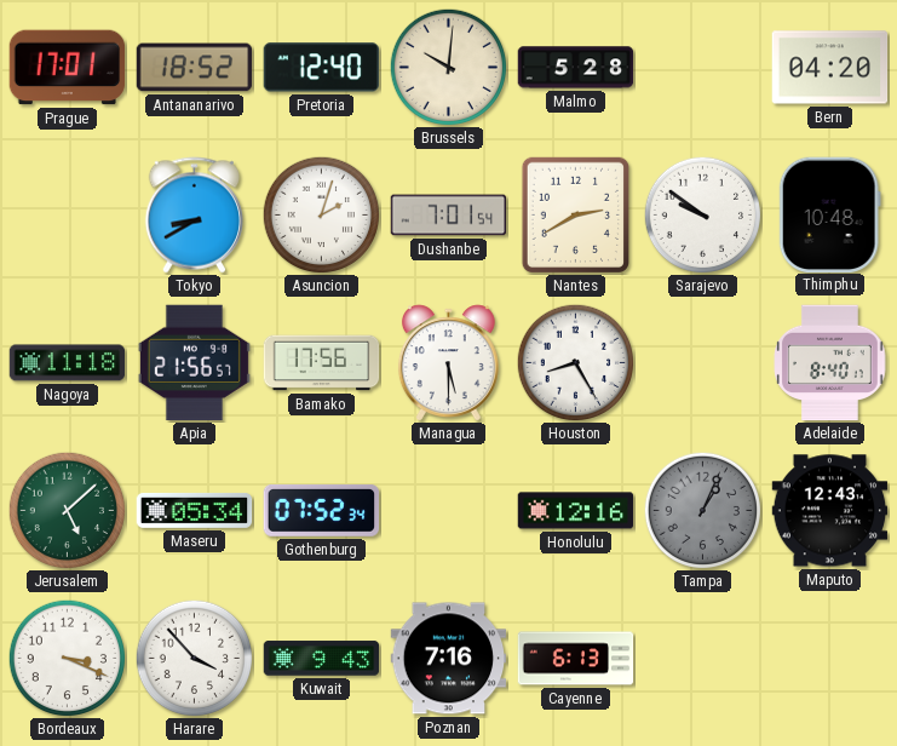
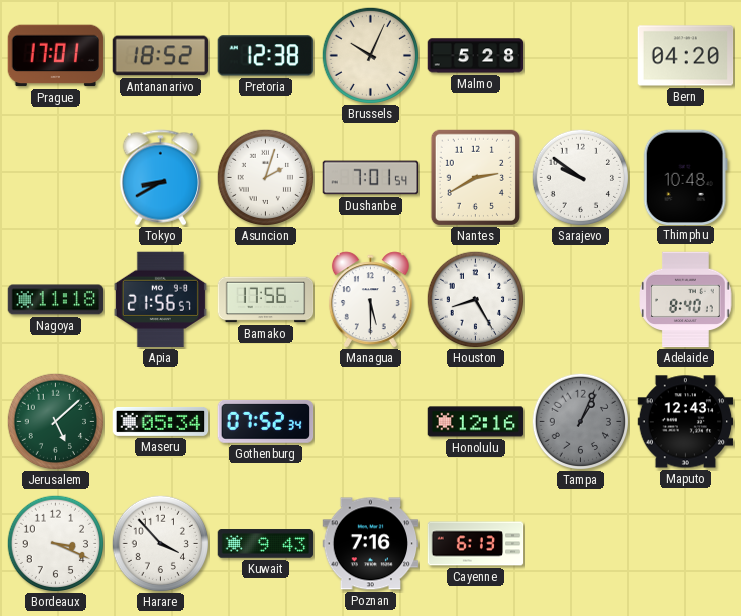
Pretoria: 12:40 -> 12:38 (265, 56)
Brussels: 10:01 -> 10:04 (370, 55)
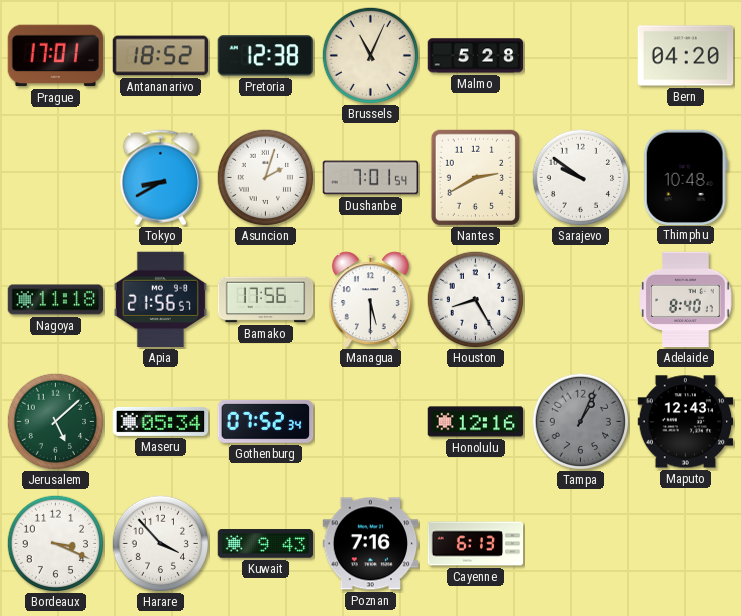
Brussels: 10:04 -> 11:04 (370, 55)
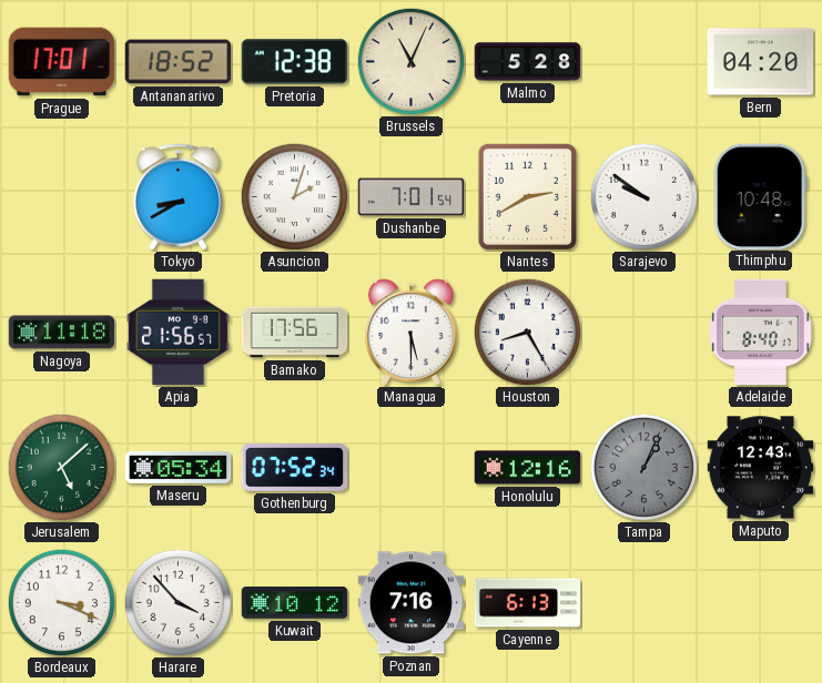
Kuwait: 9:43 -> 10:12 (295, 603)
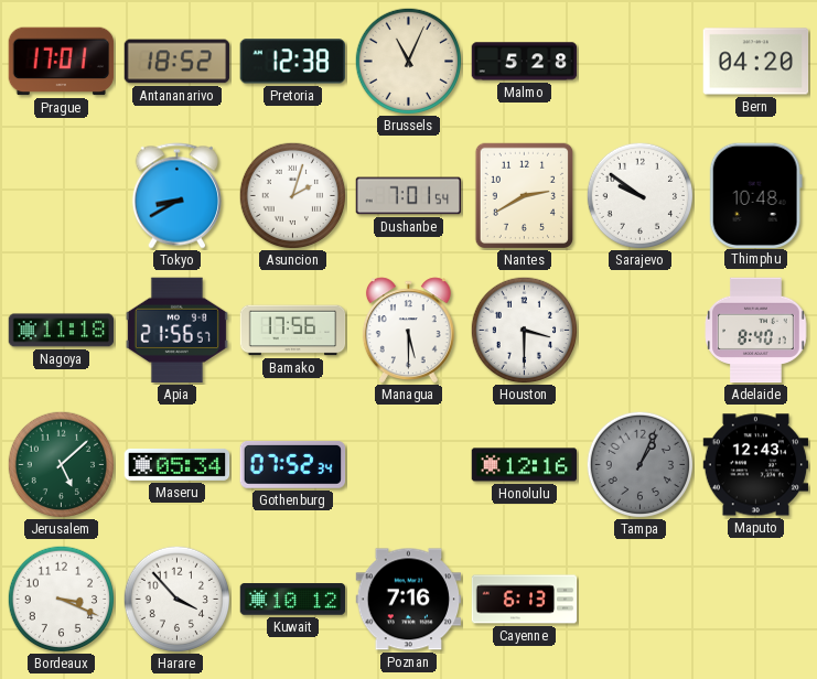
Houston: 8:25 -> 3:30 (524, 330)
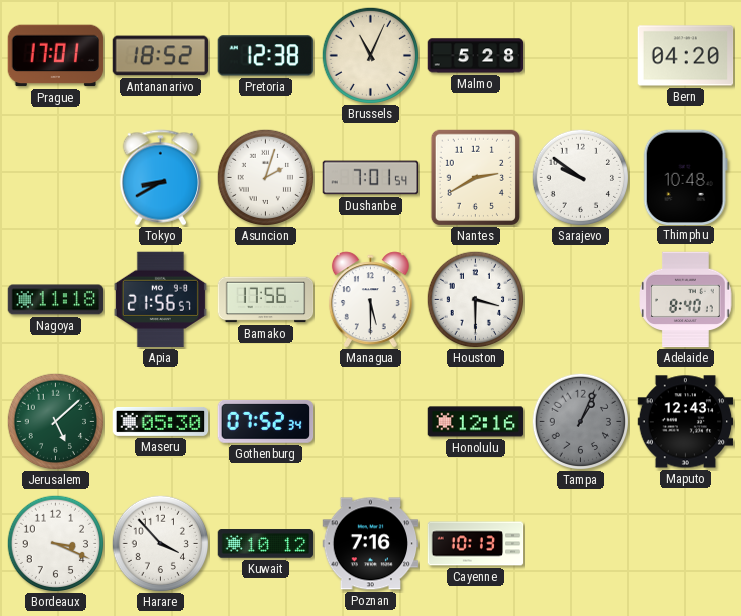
Maseru: 05:34 -> 05:30 (161, 421)
Cayenne: 6:13 -> 10:13 (476, 544)
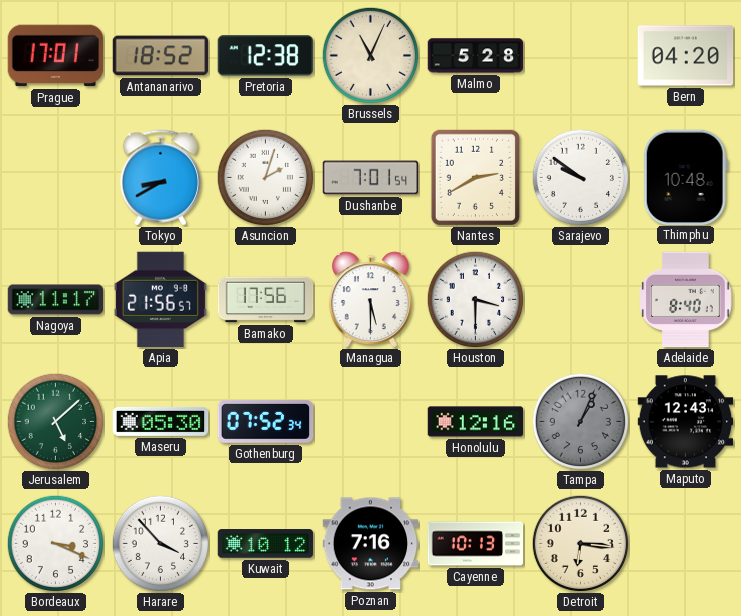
Nagoya: 11:18 -> 11:17 (56, 300)
Detroit: none -> 6:16 (580, 543)
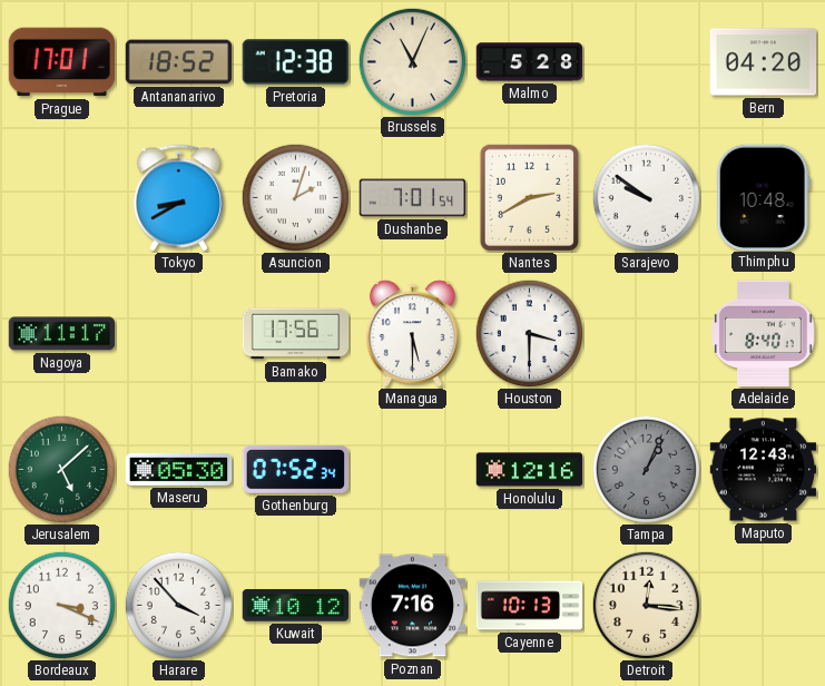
Apia: 21:56 -> none (160, 300)
Detroit: 6:16 -> 12:16 (646, 605)
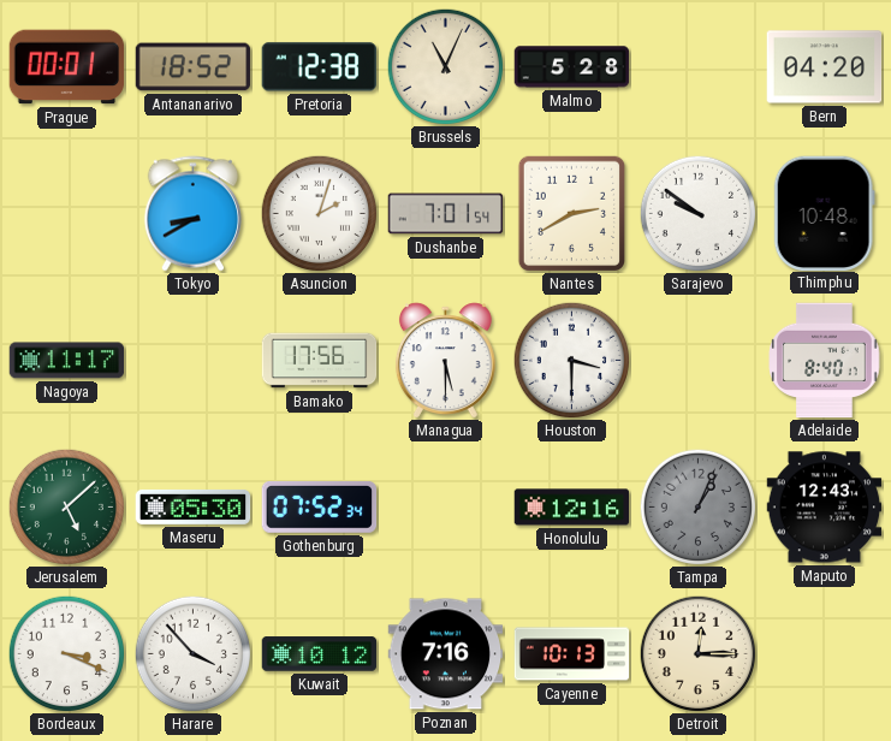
Prague: 17:01 -> 00:01 (67, 67)
Detroit: 12:16 -> 12:15 (697, 653)
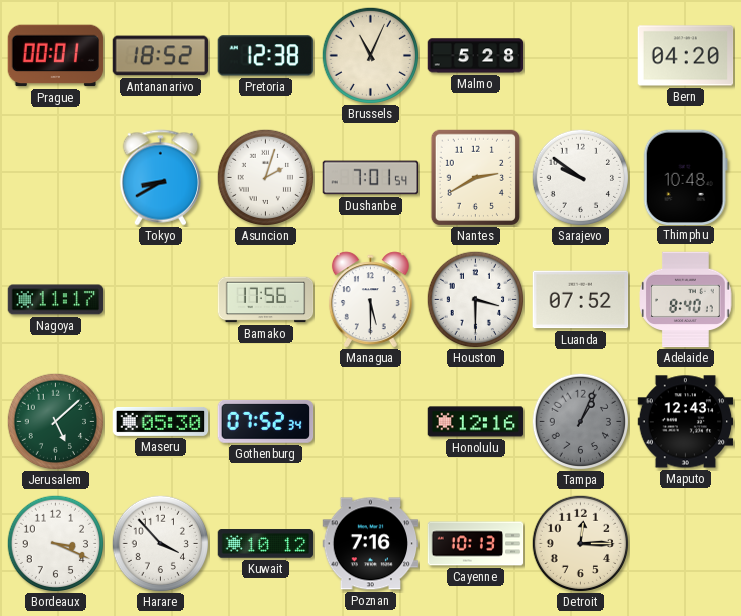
Luanda: none -> 07:52 (581, 300)
